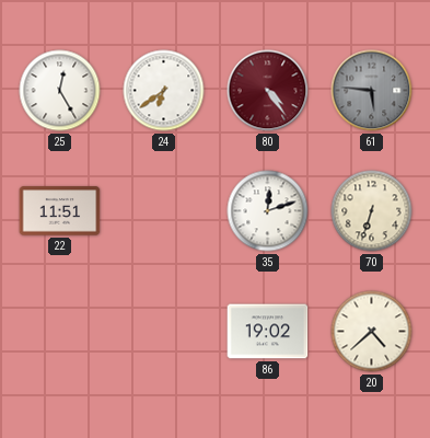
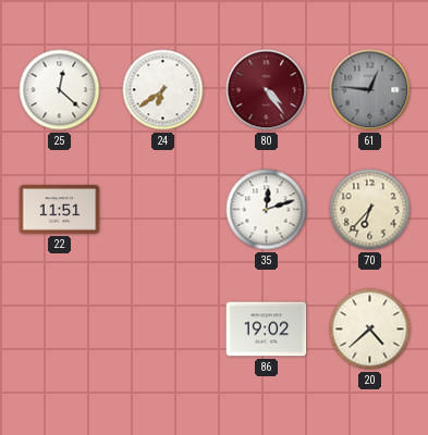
25: 12:25 -> 12:22 (60, 90)
61: 5:46 -> 12:46 (370, 90)
70: 6:33 -> 6:37 (370, 210)
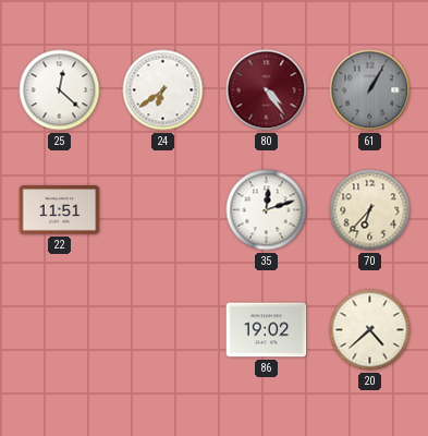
61: 12:46 -> 1:05 (370, 90)
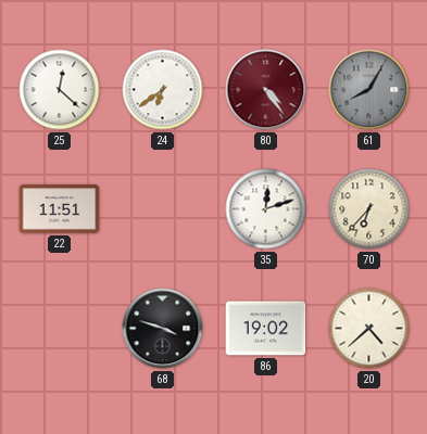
61: 1:05 -> 8:05 (369, 90)
68: none -> 3:48 (163, 329)
